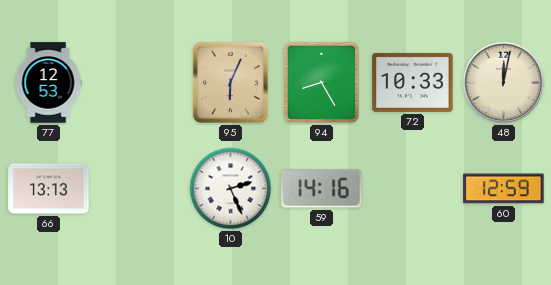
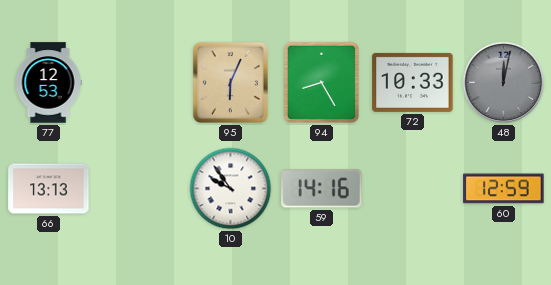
48 dial: cream -> grey (504, 83)
10: 2:26 -> 9:54 (231, 189)
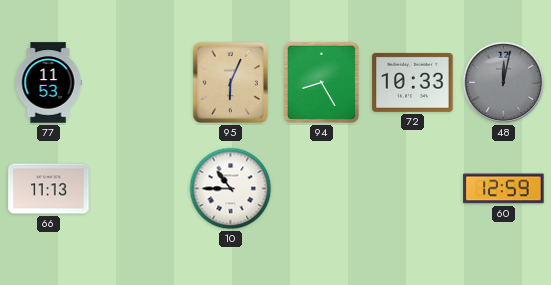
77: 12:53 -> 11:53 (48, 83)
66: 13:13 -> 11:13 (49, 189)
10: 9:54 -> 10:45 (231, 189)
59: 14:16 -> none (322, 189)
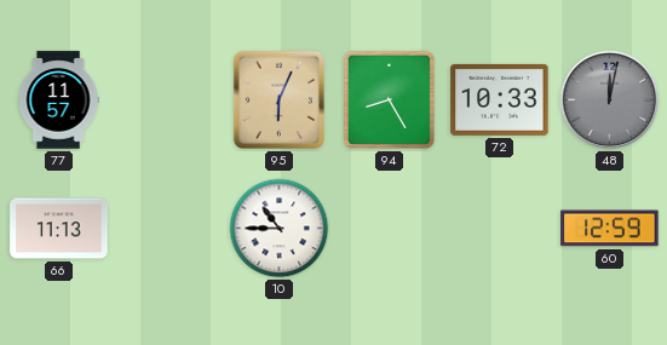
77: 11:53 -> 11:57 (58, 100)
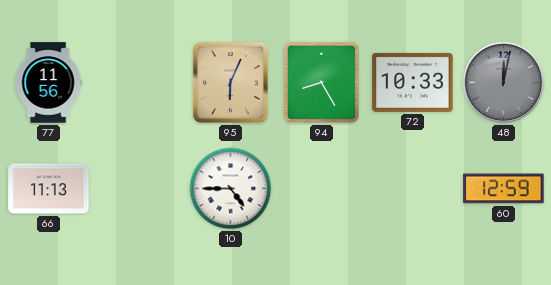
77: 11:57 -> 11:56 (48, 83)
10: 10:45 -> 4:45 (231, 189)
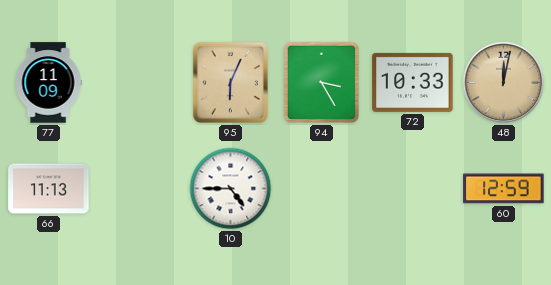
77: 11:56 -> 11:09 (48, 83)
94: 8:25 -> 3:25 (321, 82)
48 dial: grey -> champagne (504, 83)
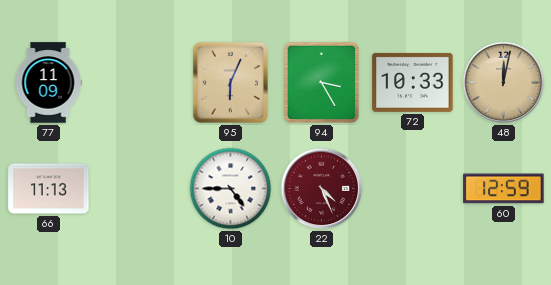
22: none -> 4:26 (322, 189)
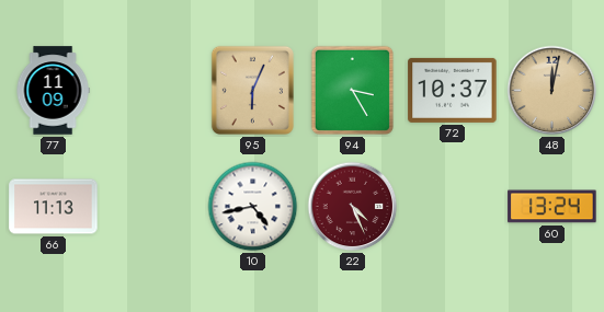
72: 10:33 -> 10:37 (453, 90)
10: 4:45 -> 4:43 (253, 207)
60: 12:59 -> 13:24 (552, 207)
